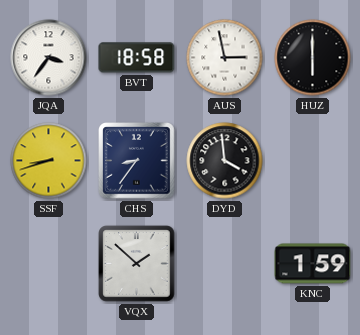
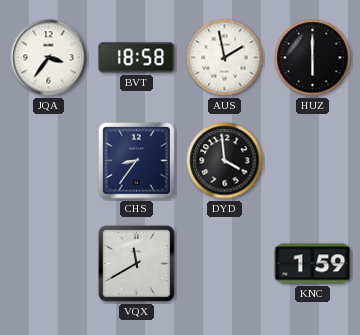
AUS: 2:58 -> 1:58 (225, 58)
SSF: 8:42 -> none (49, 161)
VQX: 1:52 -> 11:40 (137, 264)
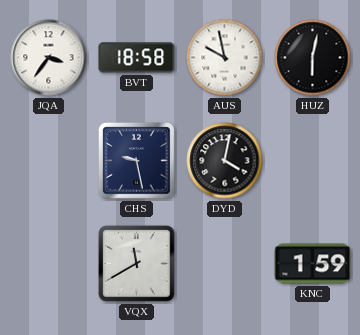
AUS: 1:58 -> 9:58 (225, 58)
HUZ: 6:00 -> 6:02 (313, 58)
CHS: 8:36 -> 9:28 (137, 161)
DYD: 3:59 -> 4:02 (225, 161)
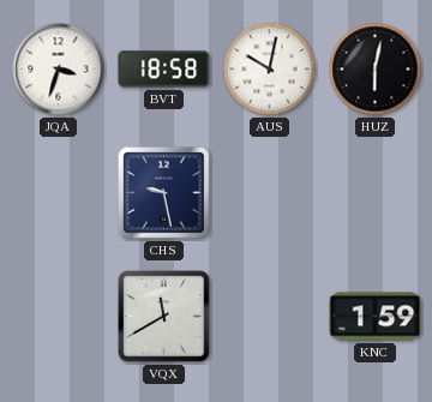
JQA: 3:36 -> 3:33 (59, 70)
AUS: 9:58 -> 10:02 (270, 70)
DYD: 4:02 -> none (225, 161)
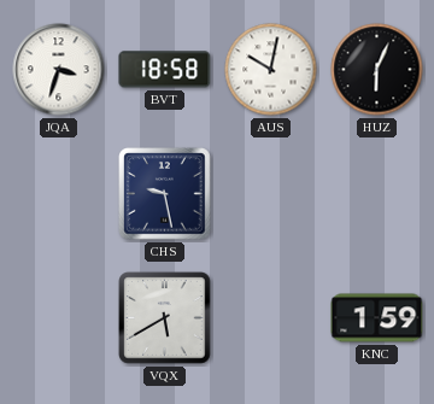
HUZ: 6:02 -> 6:04 (377, 70)
VQX: 11:40 -> 5:40 (165, 318)
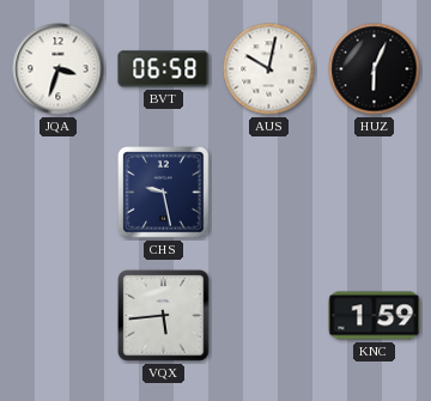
BVT: 18:58 -> 06:58 (164, 69)
VQX: 5:40 -> 5:44 (164, 316)
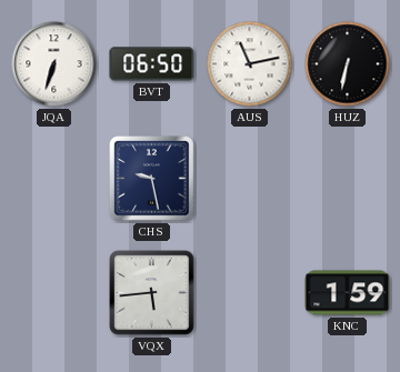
JQA: 3:33 -> 6:33 (54, 64)
BVT: 06:58 -> 06:50 (152, 64)
AUS: 10:02 -> 11:13 (250, 64)
HUZ: 6:04 -> 6:32 (348, 64)
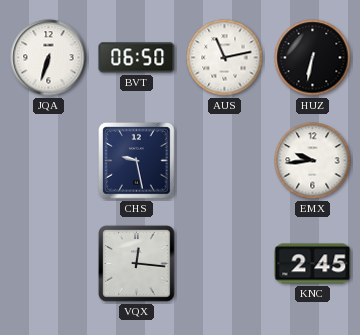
EMX: none -> 9:44 (313, 161)
VQX: 5:44 -> 12:16 (137, 264)
KNC: 1:59 -> 2:45 (313, 264)
